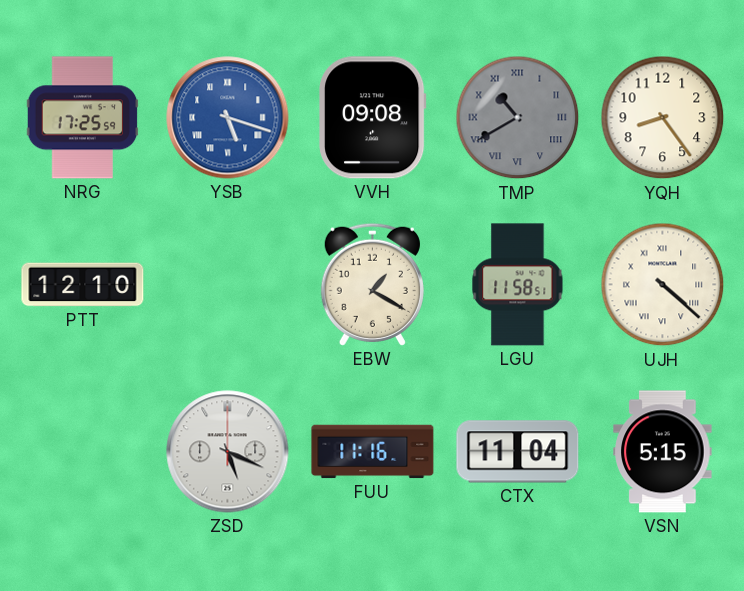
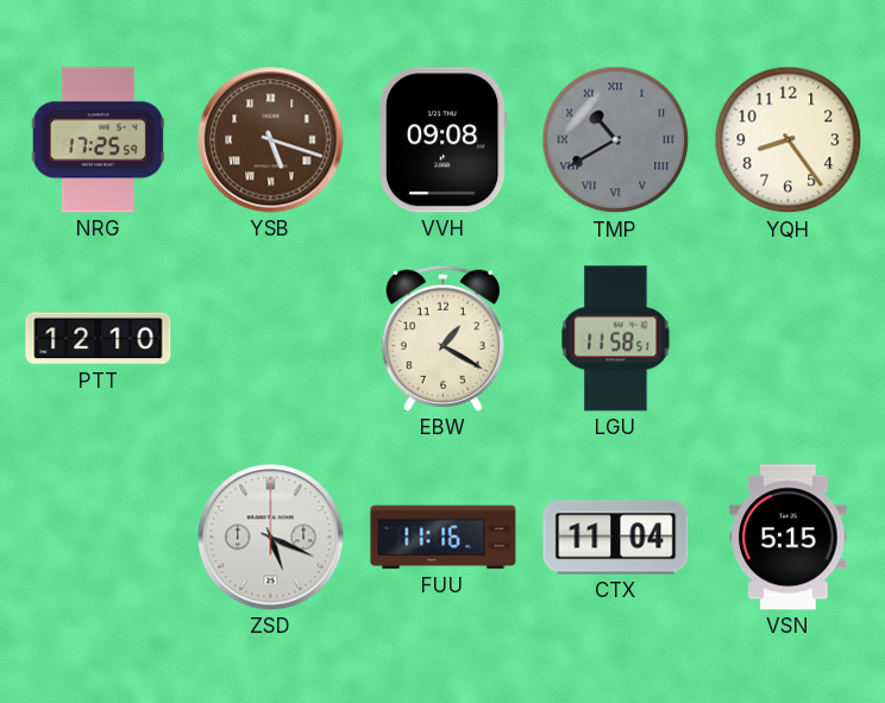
YSB dial: blue -> brown (271, 140)
UJH: 4:22 -> none (663, 285)
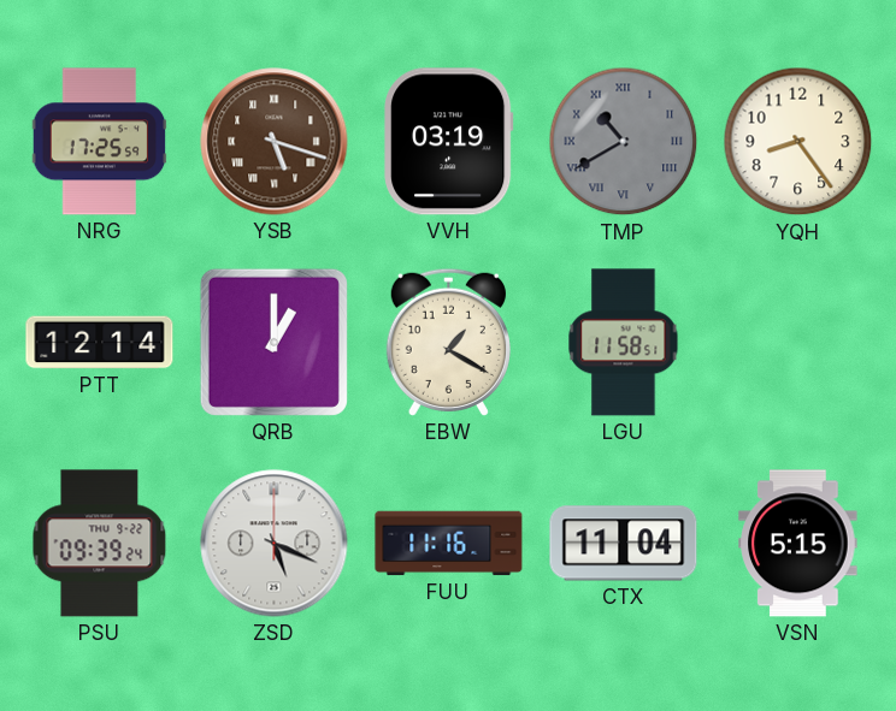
VVH: 09:08 -> 03:19 (449, 142)
PTT: 12:10 -> 12:14 (100, 343)
QRB: none -> 1:00 (273, 342)
PSU: none -> 09:39 (100, 544)
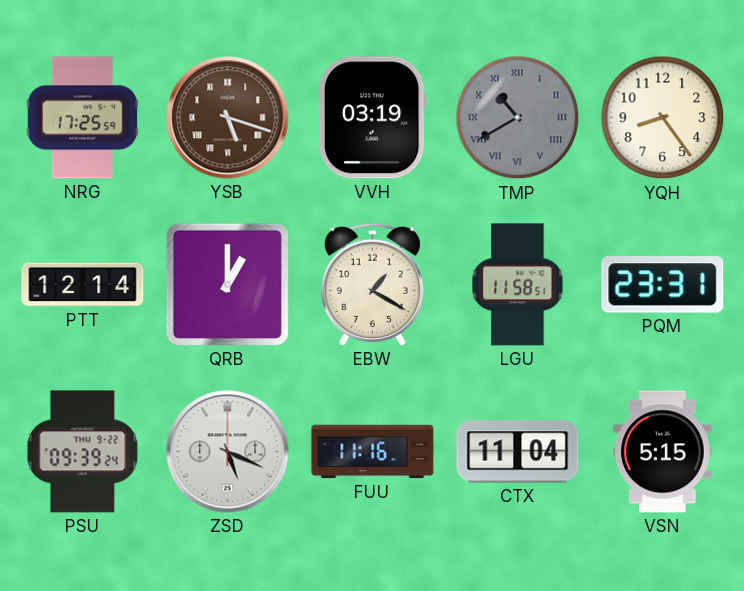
PQM: none -> 23:31 (663, 285)
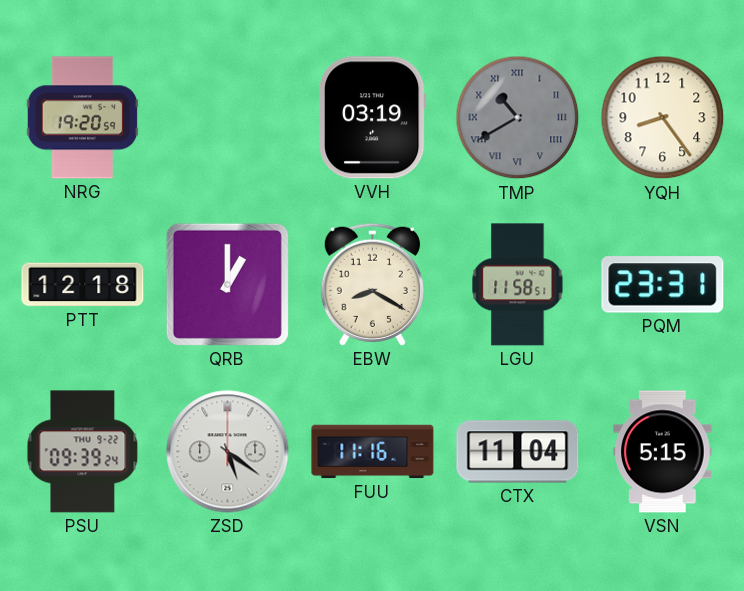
NRG: 17:25 -> 19:20 (83, 118)
YSB: 5:18 -> none (228, 118)
PTT: 12:14 -> 12:18 (83, 285)
EBW: 1:20 -> 8:20 (372, 284)
ZSD: 5:19 -> 5:21 (228, 452)
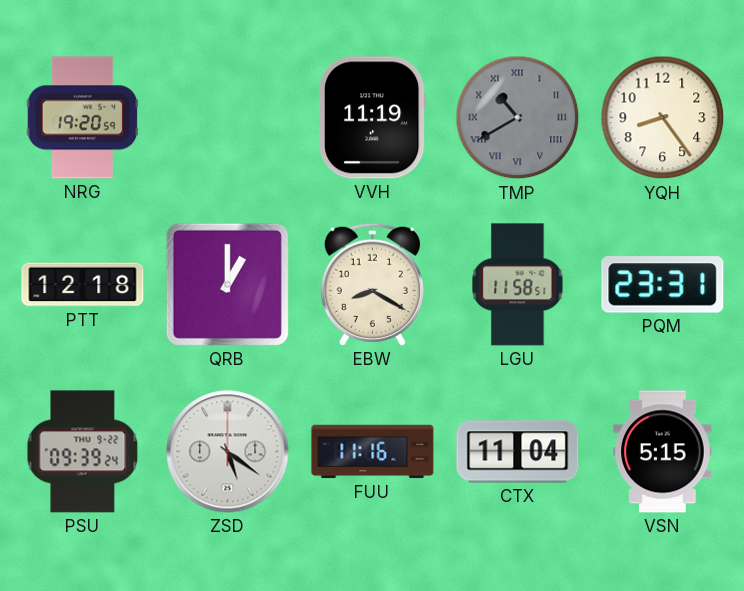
VVH: 03:19 -> 11:19 (373, 118)
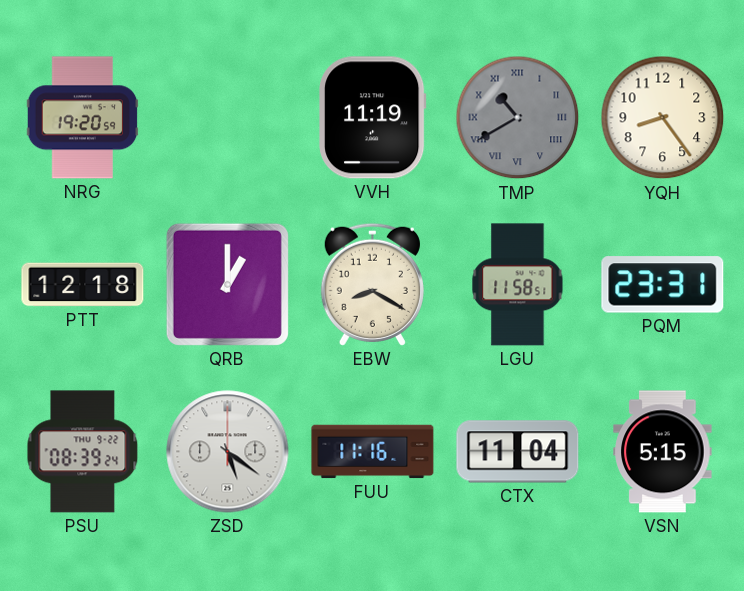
PSU: 09:39 -> 08:39 (83, 452)
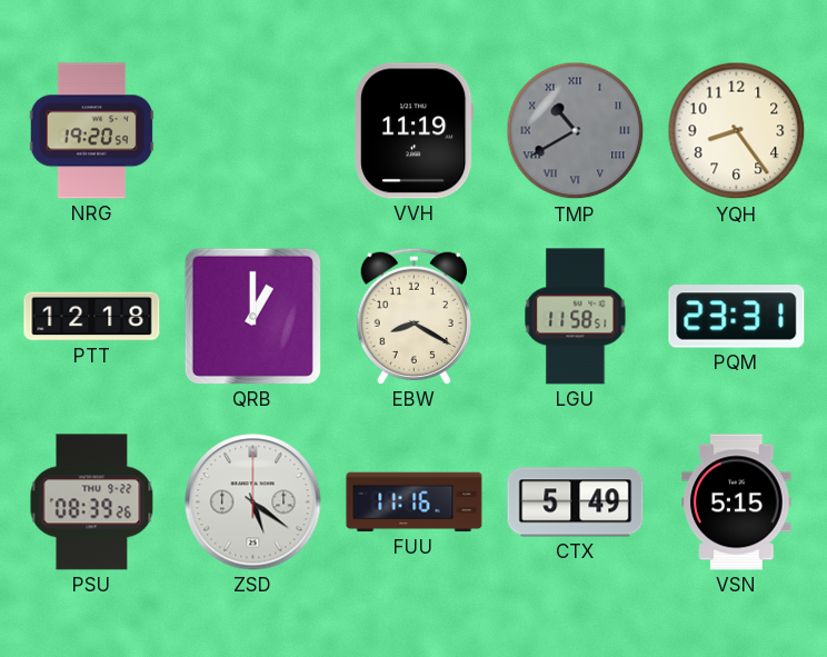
PSU: 08:39:24 -> 08:39:26 (92, 502)
CTX: 11:04 -> 5:49 (576, 502)
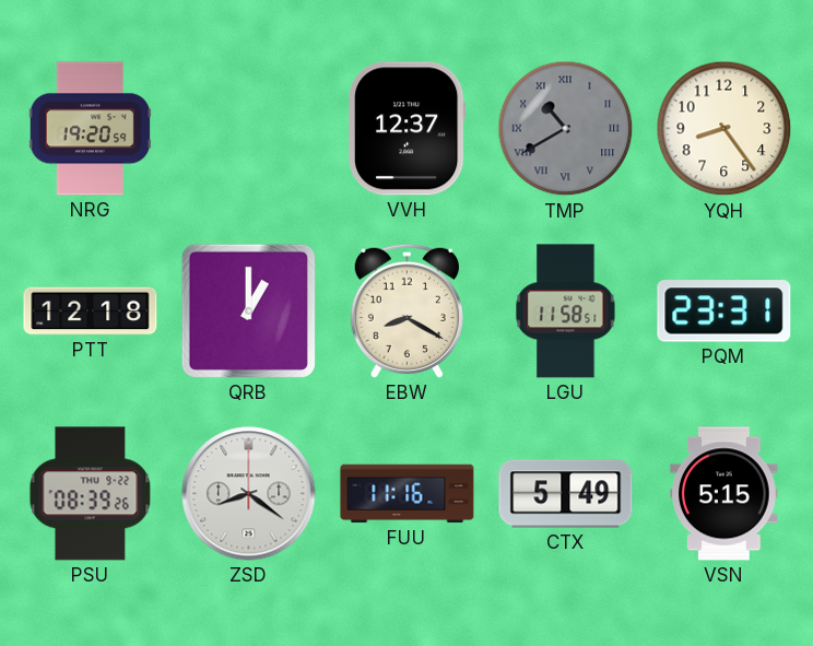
VVH: 11:19 -> 12:37 (408, 129)
ZSD: 5:21 -> 8:21 (249, 494)
